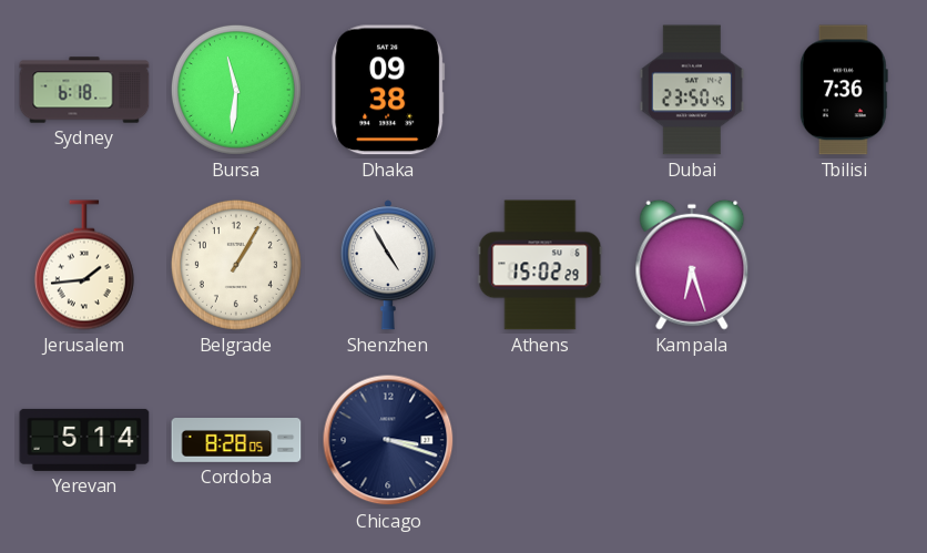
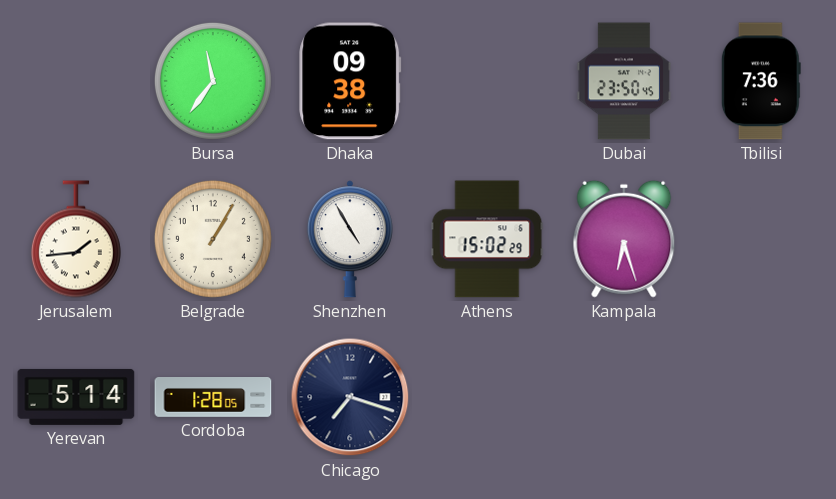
Sydney: 6:18 -> none (84, 90)
Bursa: 11:31 -> 11:36 (213, 81)
Cordoba: 8:28 -> 1:28 (213, 398)
Chicago: 3:18 -> 7:18 (350, 397)
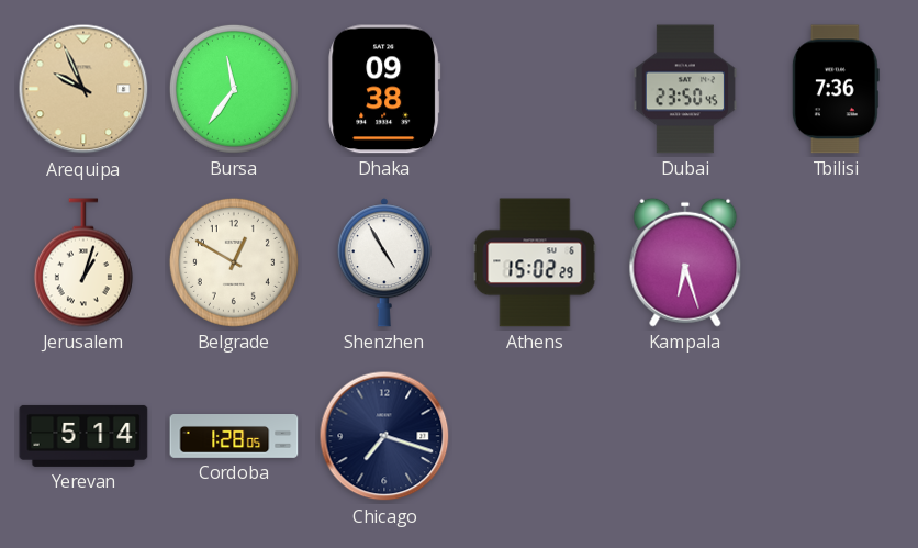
Arequipa: none -> 9:56 (83, 89)
Jerusalem: 1:44 -> 1:03 (83, 262)
Belgrade: 1:05 -> 12:50 (234, 262)
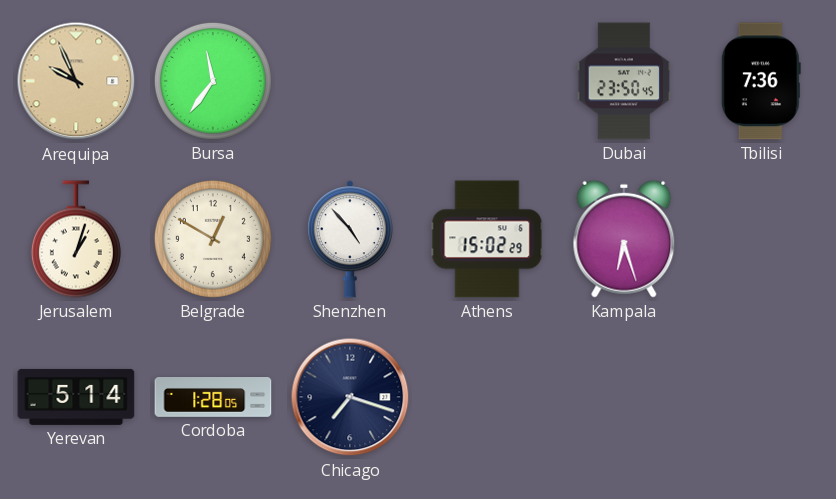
Dhaka: 09:38 -> none (384, 89)
Shenzhen: 4:55 -> 4:53 (350, 239)
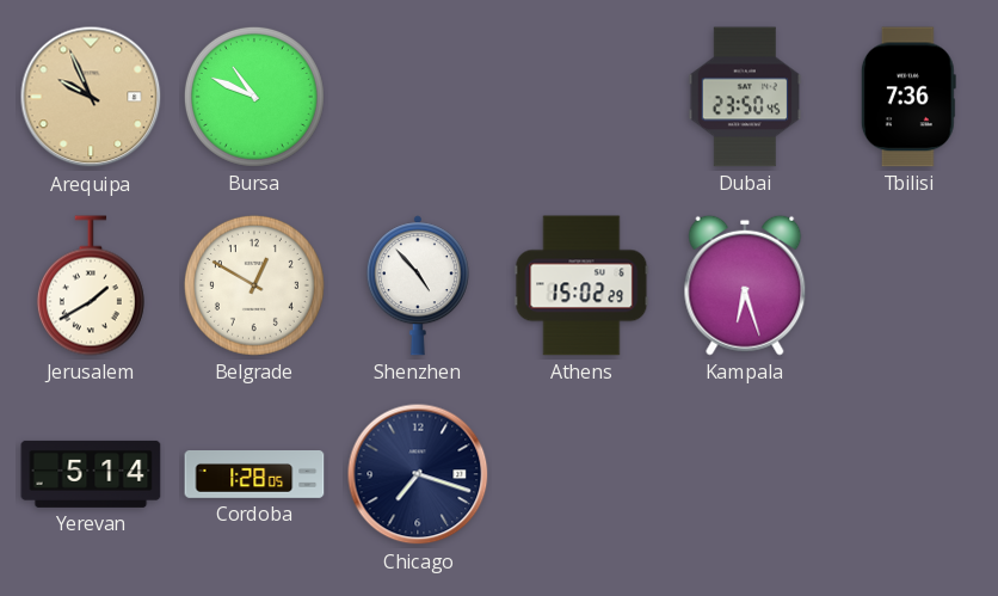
Bursa: 11:36 -> 10:49 (254, 97)
Jerusalem: 1:03 -> 1:40 (91, 285)
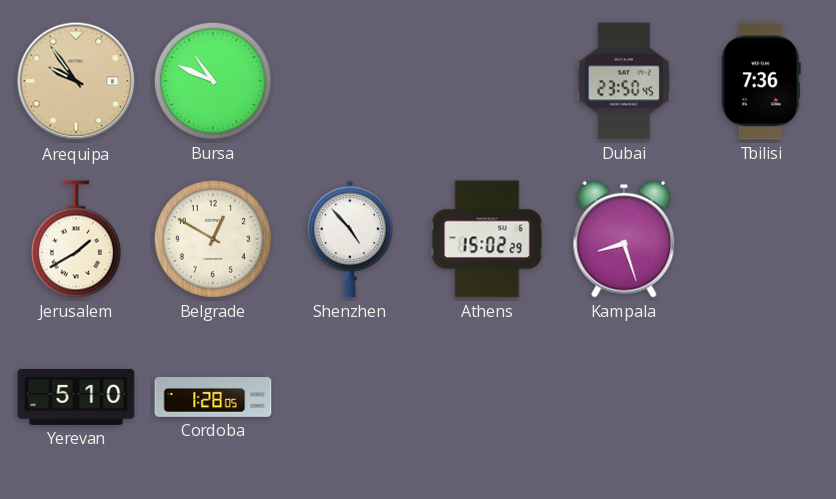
Arequipa: 9:56 -> 9:54 (76, 81)
Kampala: 6:27 -> 8:27 (624, 239)
Yerevan: 5:14 -> 5:10 (76, 397)
Chicago: 7:18 -> none (418, 474)
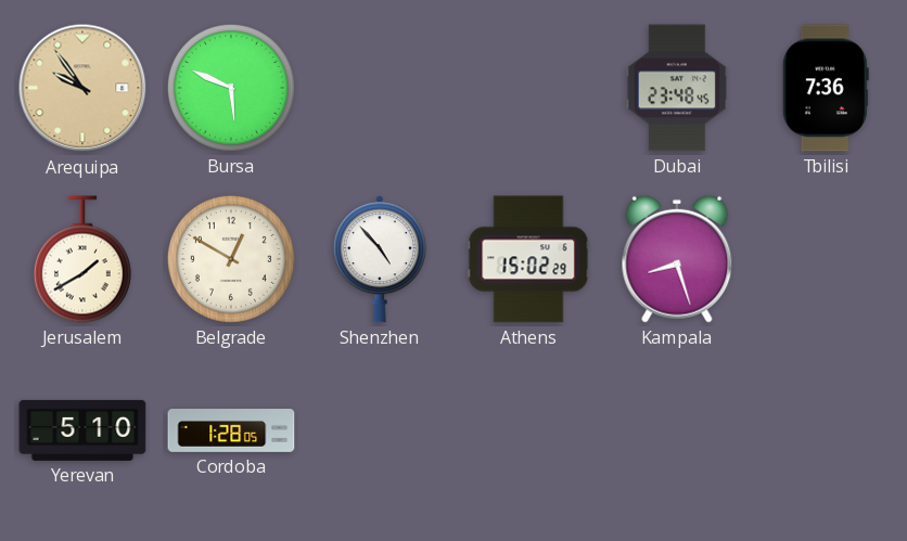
Bursa: 10:49 -> 5:49 (231, 88)
Dubai: 23:50 -> 23:48 (677, 88)
